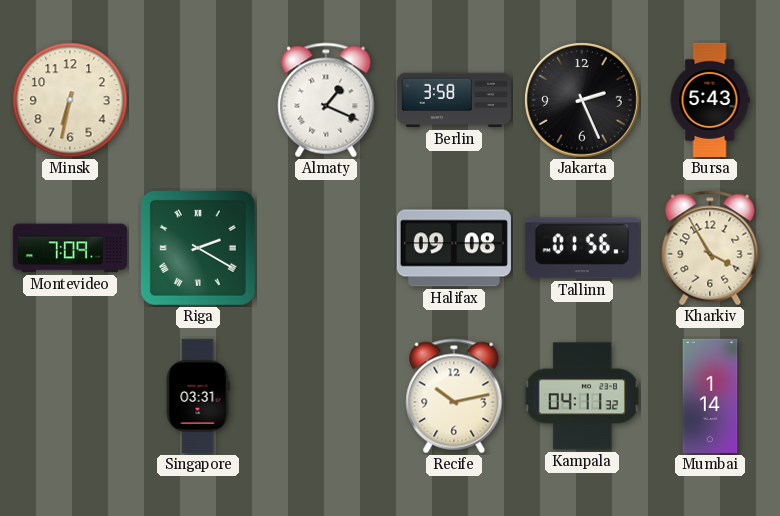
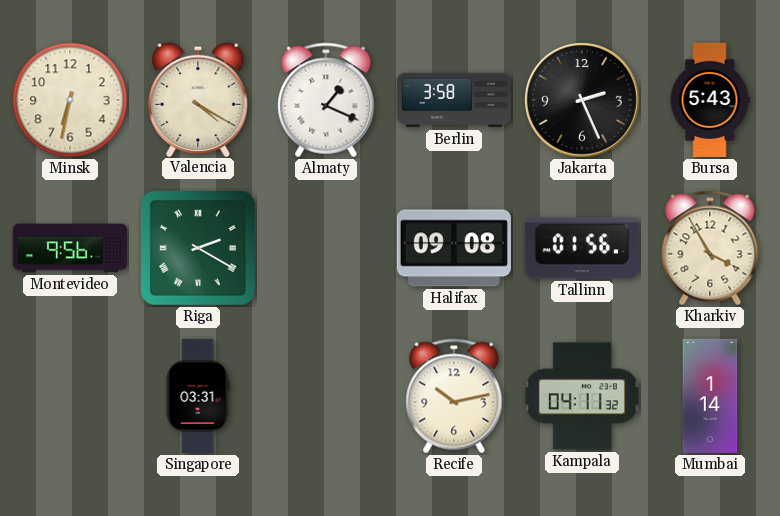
Valencia: none -> 4:20 (198, 99)
Montevideo: 7:09 -> 9:56 (70, 248)
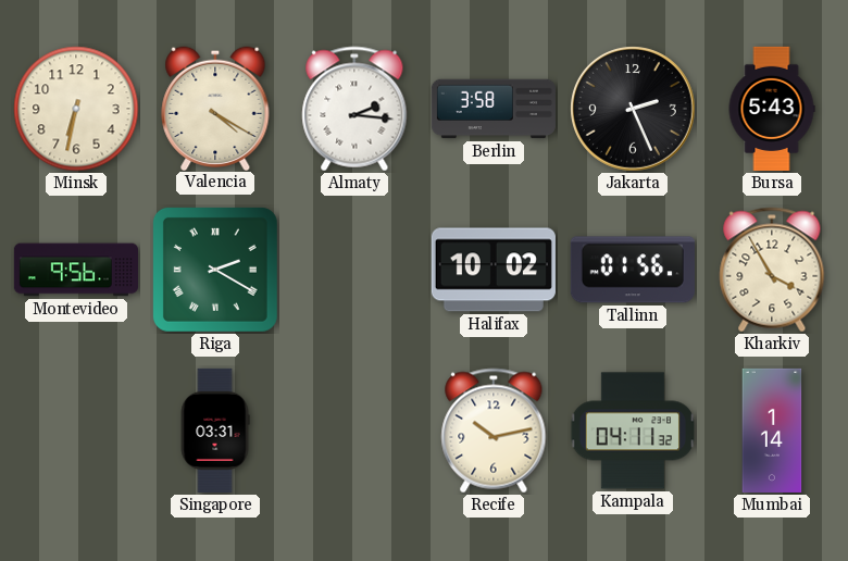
Almaty: 1:19 -> 2:16 (354, 109)
Halifax: 09:08 -> 10:02 (494, 270)
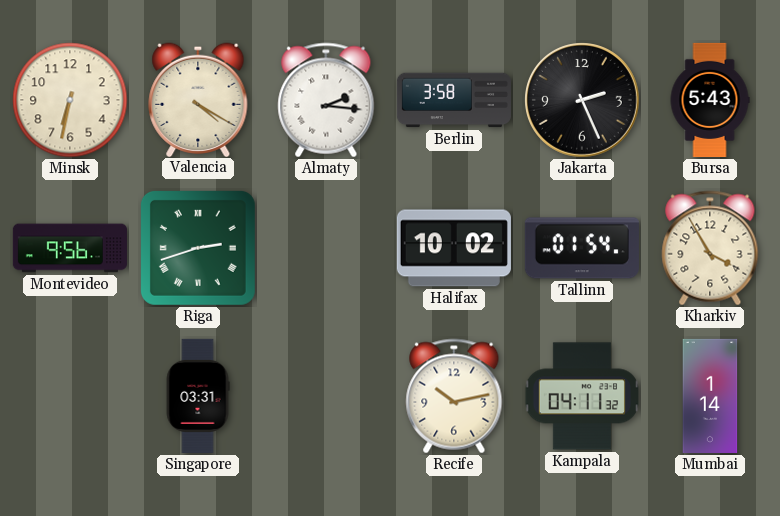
Riga: 2:20 -> 2:42 (198, 248)
Tallinn: 01:56 -> 01:54 (582, 248)
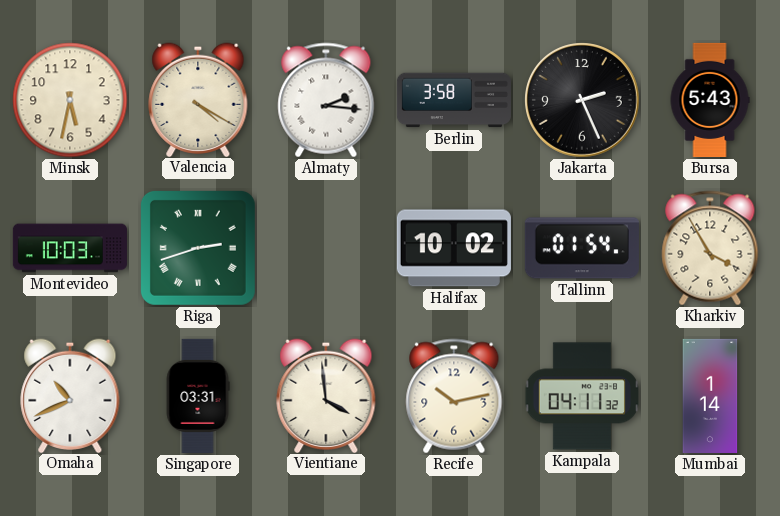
Minsk: 6:32 -> 5:32 (70, 100)
Montevideo: 9:56 -> 10:03 (70, 248)
Omaha: none -> 10:41 (70, 395)
Vientiane: none -> 3:59 (326, 395)
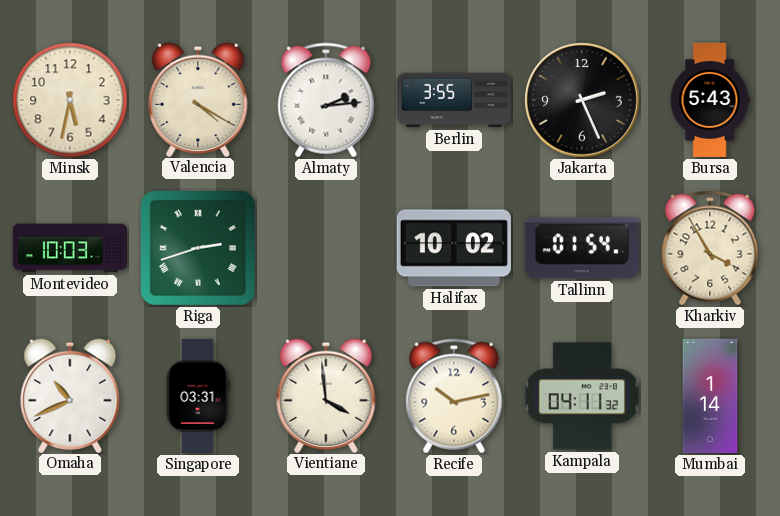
Almaty: 2:16 -> 2:14 (326, 100)
Berlin: 3:58 -> 3:55 (454, 100)
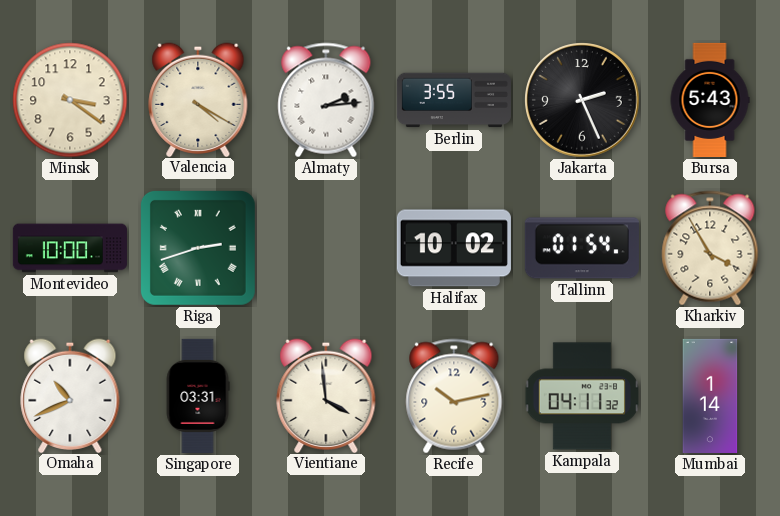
Minsk: 5:32 -> 3:21 (70, 100)
Montevideo: 10:03 -> 10:00 (70, 248)
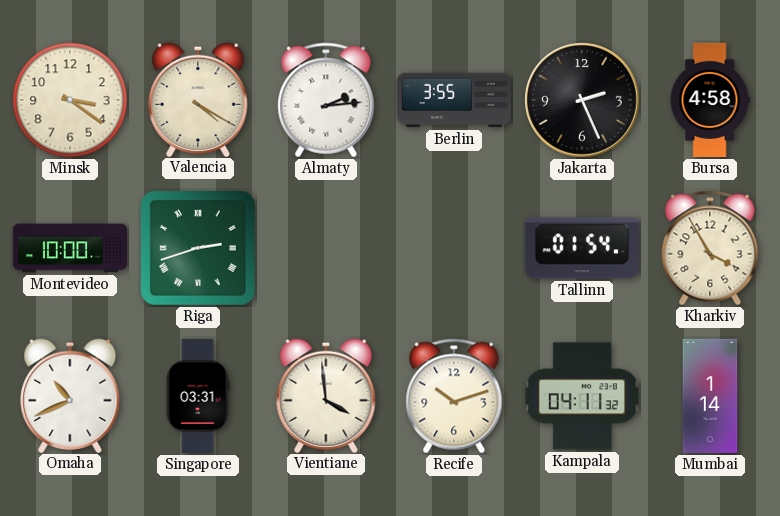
Bursa: 5:43 -> 4:58 (710, 100)
Halifax: 10:02 -> none (454, 248)
Recife: 10:13 -> 10:12 (454, 396)
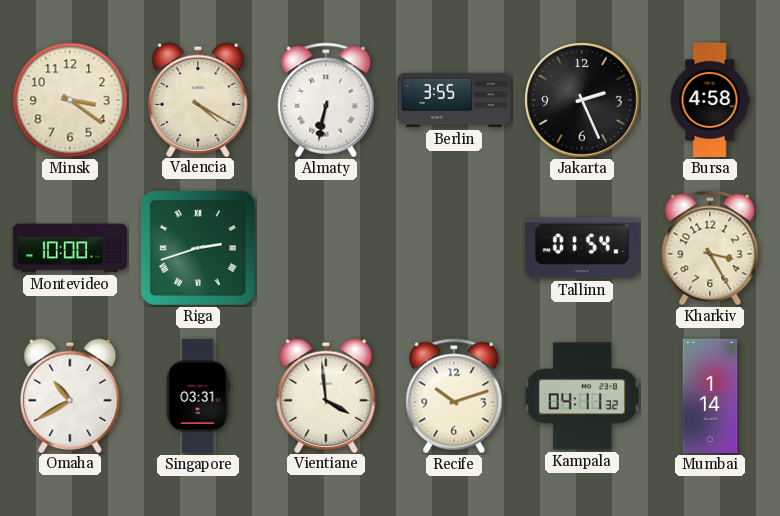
Almaty: 2:14 -> 6:32 (326, 100)
Kharkiv: 3:55 -> 3:25 (710, 248)
Omaha: 10:41 -> 10:40 (70, 395)
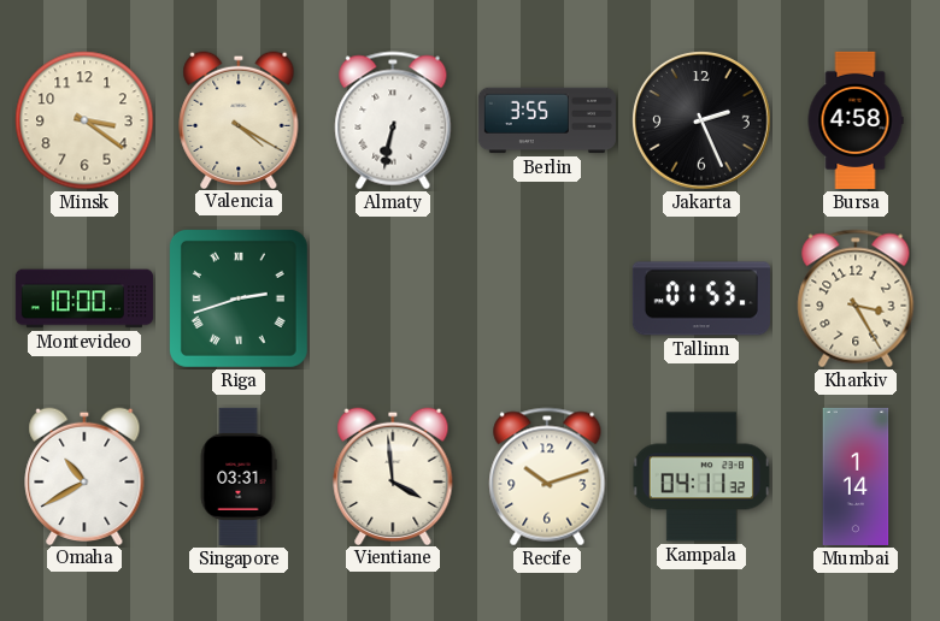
Tallinn: 01:54 -> 01:53 (701, 298)
